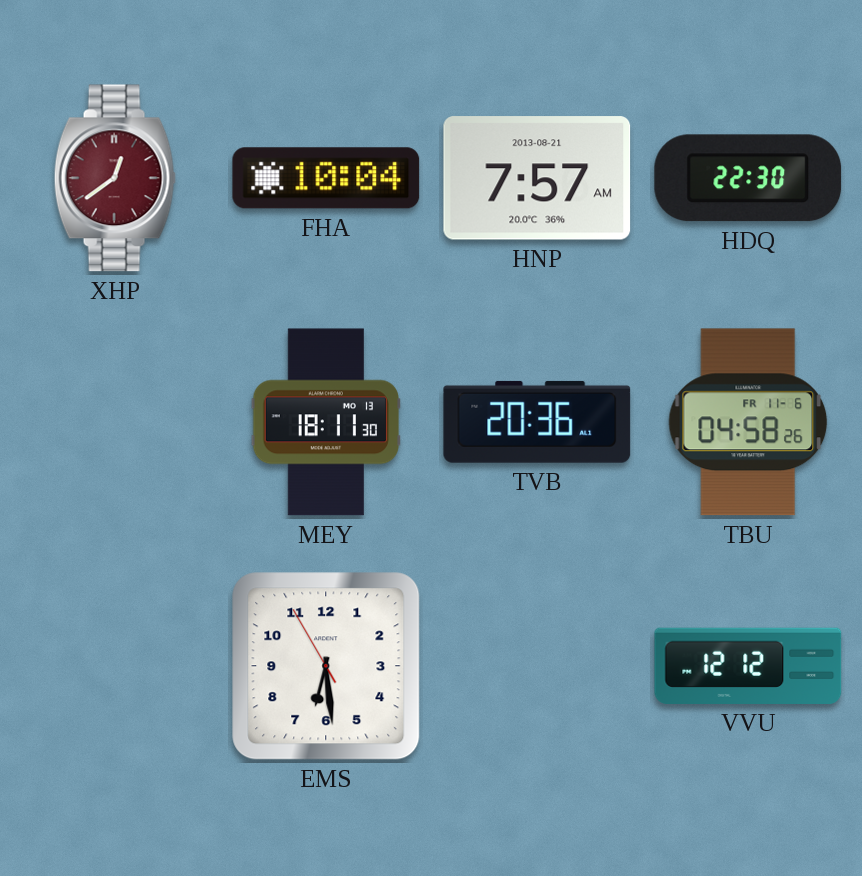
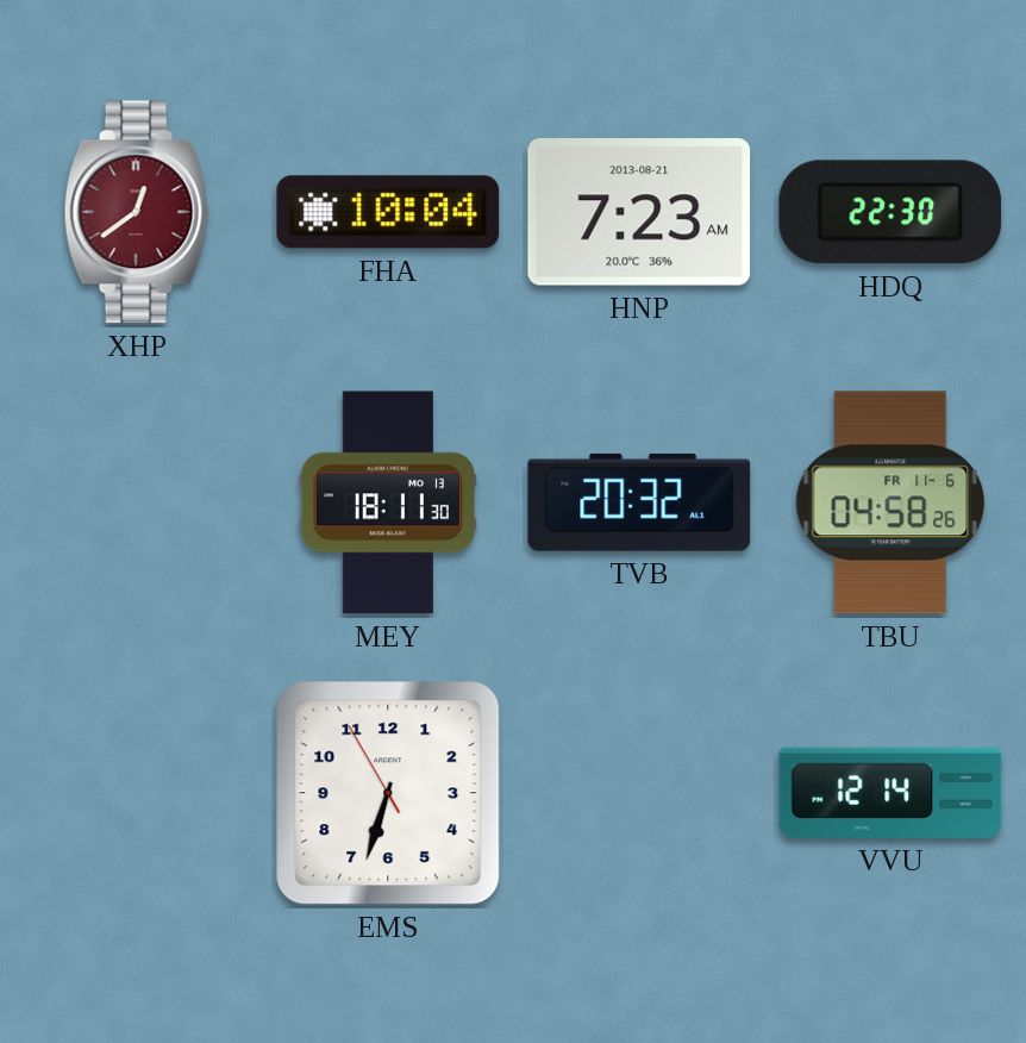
HNP: 7:57 -> 7:23 (639, 212)
TVB: 20:36 -> 20:32 (639, 502)
EMS: 6:28 -> 6:32 (388, 793)
VVU: 12:12 -> 12:14 (890, 793)
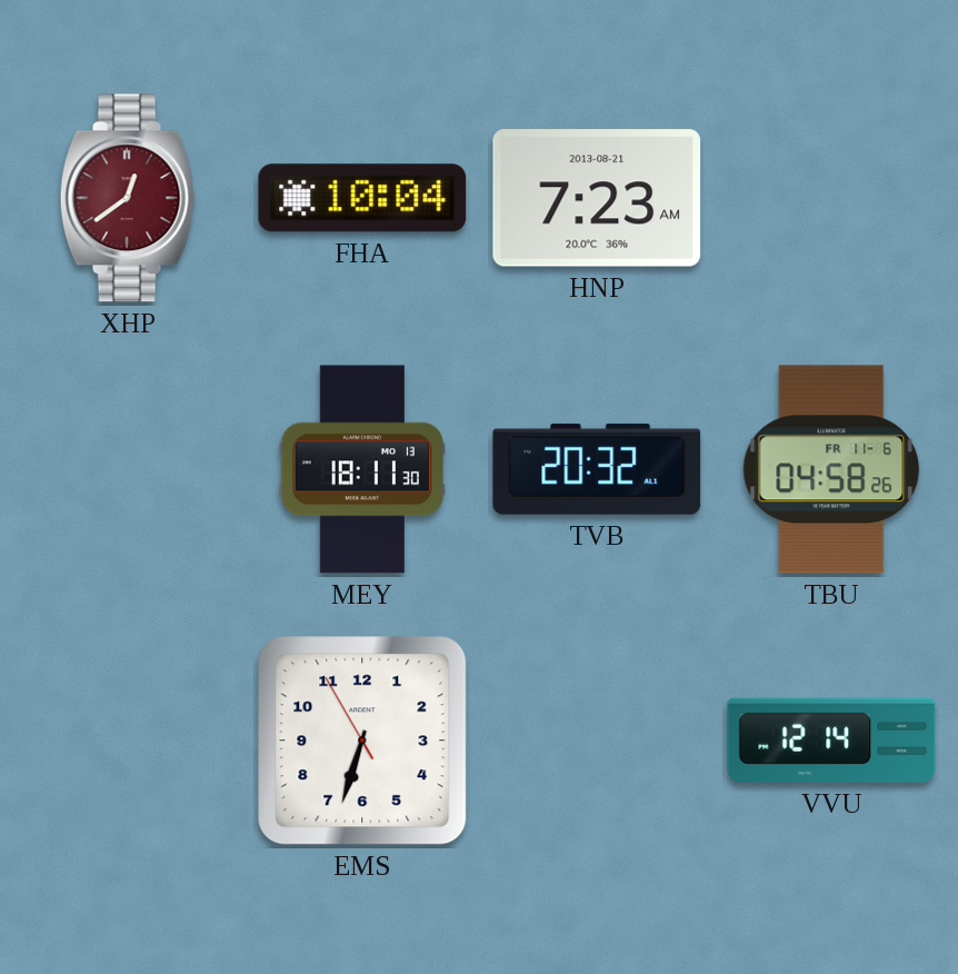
HDQ: 22:30 -> none (890, 212)
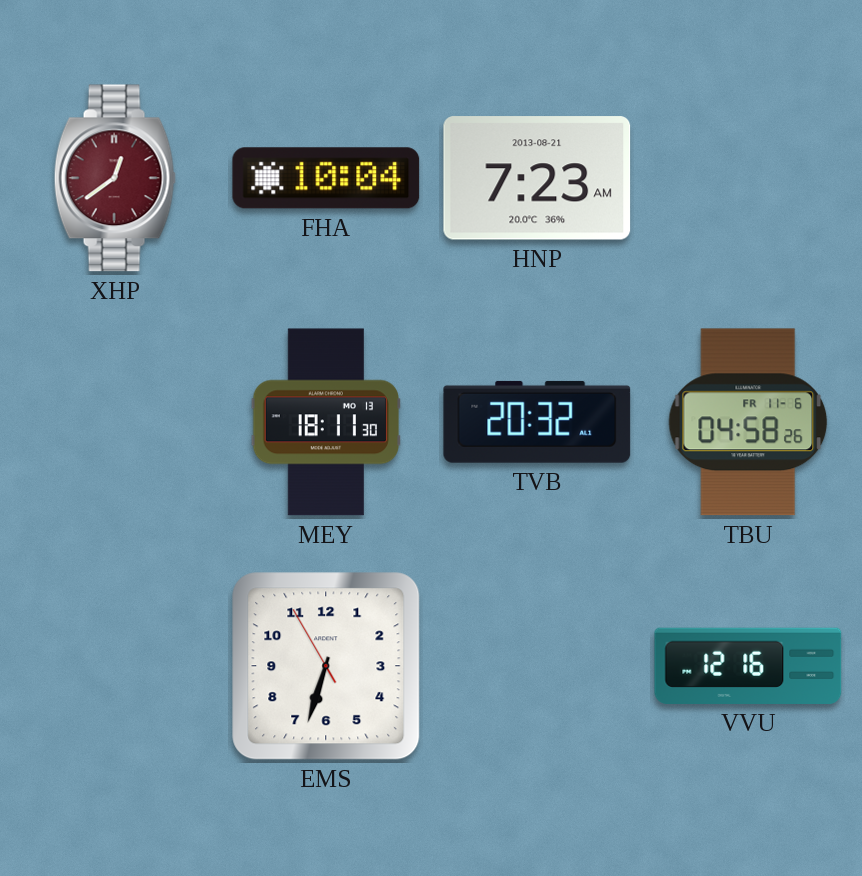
VVU: 12:14 -> 12:16 (748, 666)
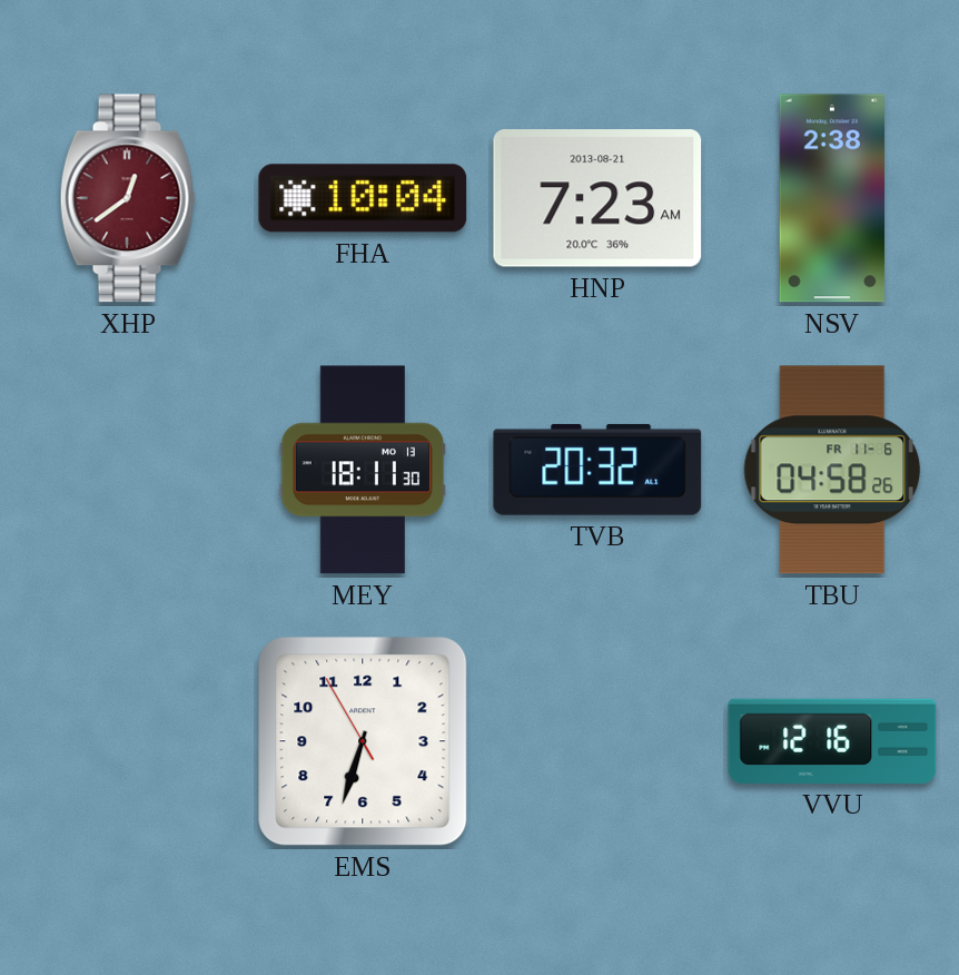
NSV: none -> 2:38 (831, 198)
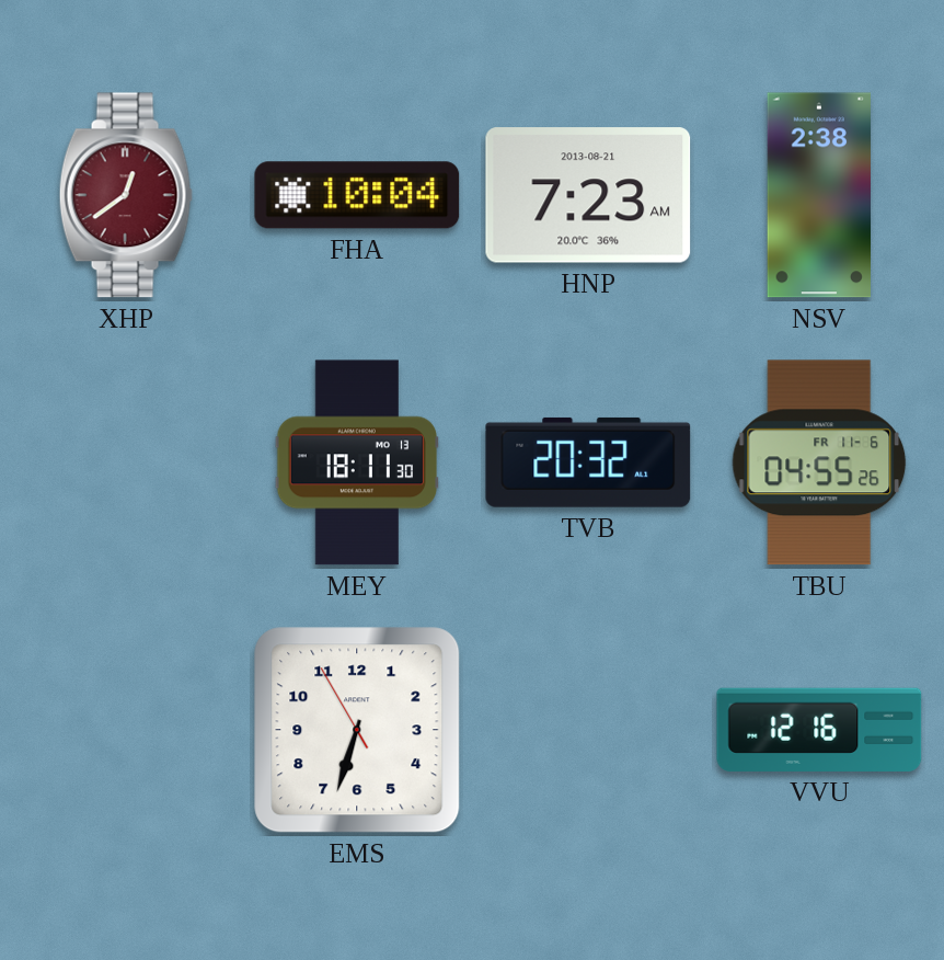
TBU: 04:58 -> 04:55 (819, 462)
